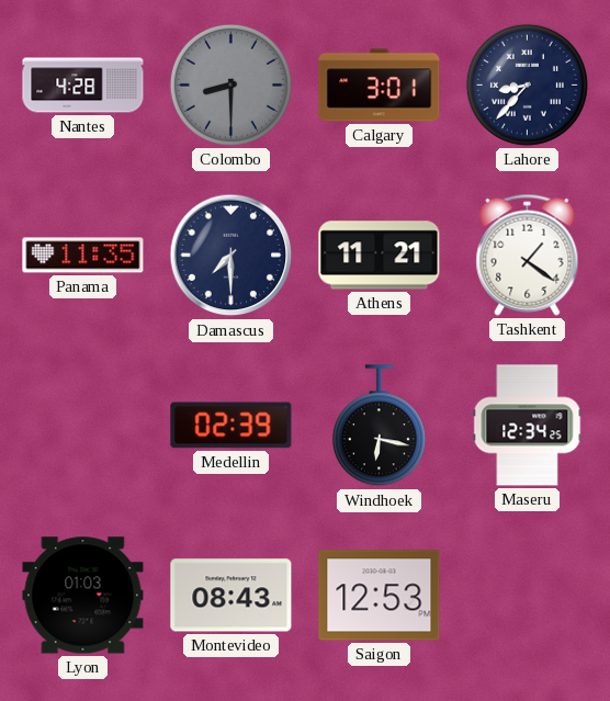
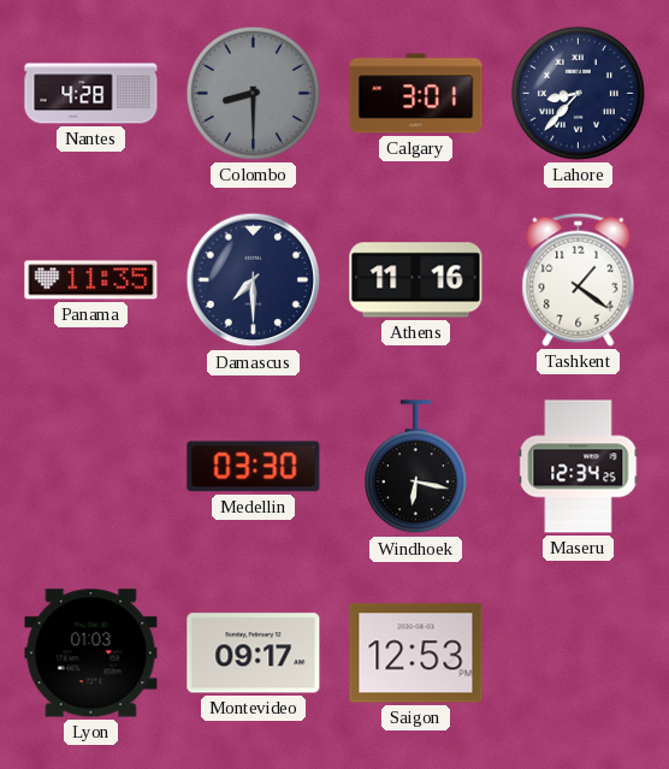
Athens: 11:21 -> 11:16 (416, 280)
Medellin: 02:39 -> 03:30 (254, 467)
Montevideo: 08:43 -> 09:17 (254, 653)
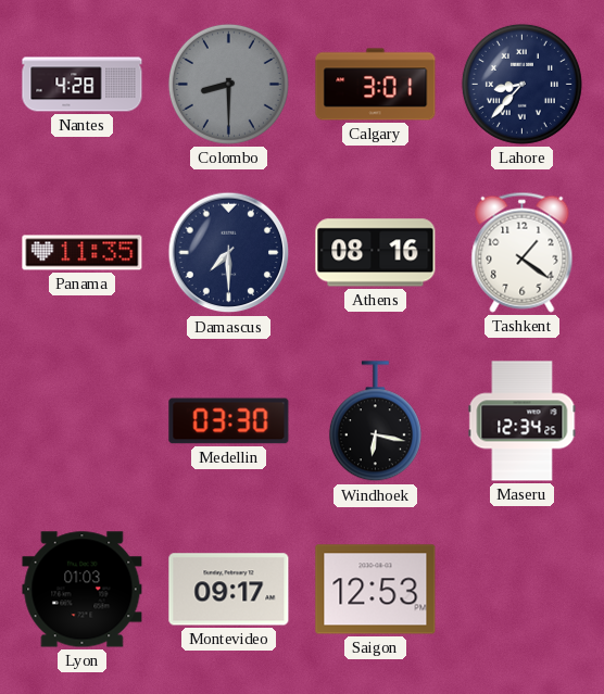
Athens: 11:16 -> 08:16 (376, 253)
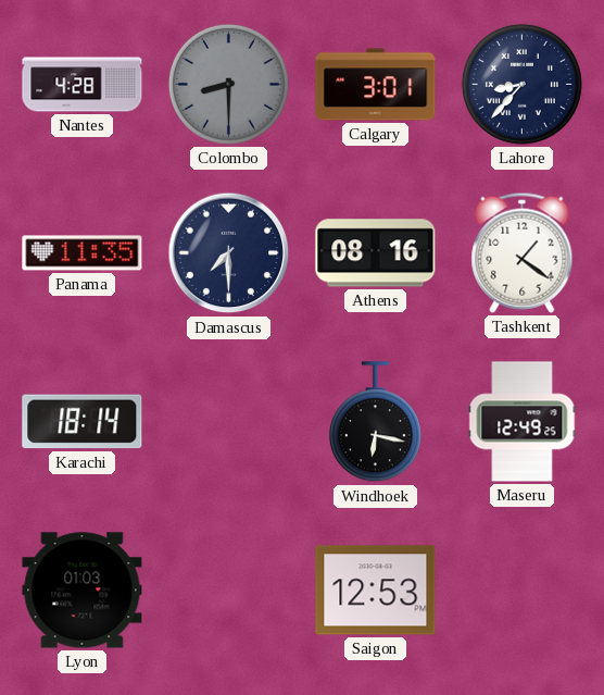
Karachi: none -> 18:14 (83, 422)
Medellin: 03:30 -> none (229, 421)
Maseru: 12:34 -> 12:49 (523, 422)
Montevideo: 09:17 -> none (229, 590)
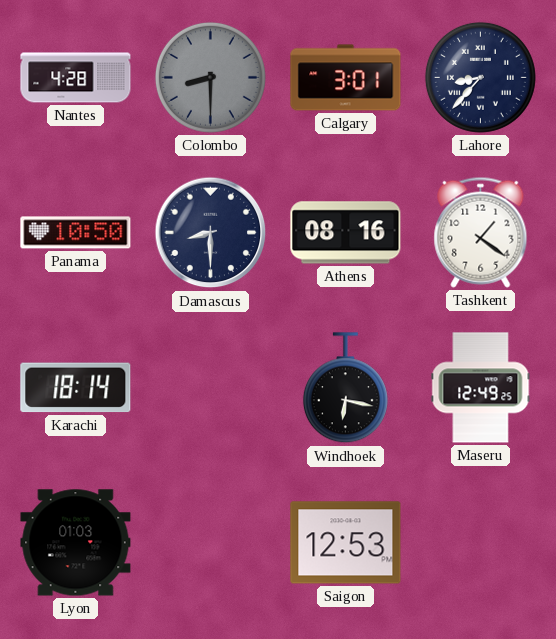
Panama: 11:35 -> 10:50 (76, 233)
Damascus: 7:30 -> 8:30 (211, 233)
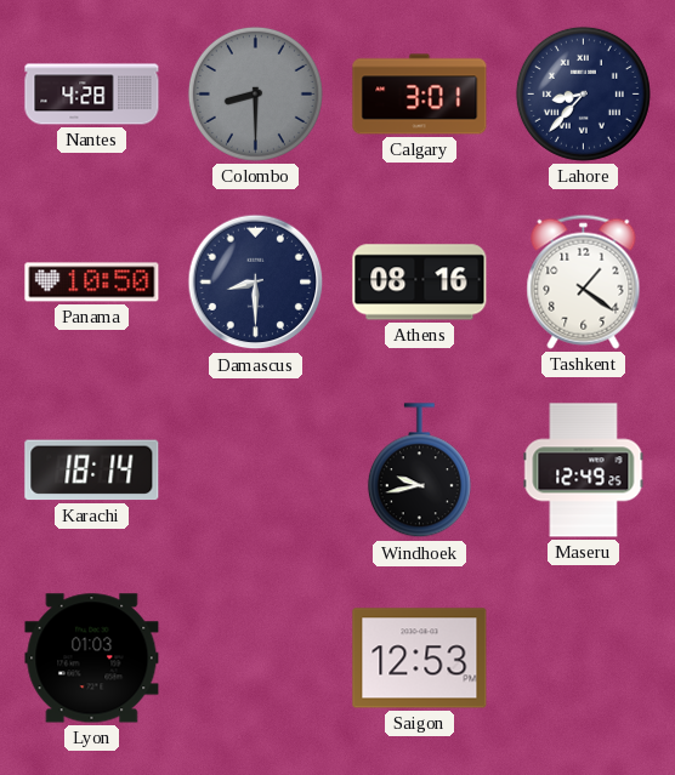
Windhoek: 6:17 -> 9:43 (419, 471)
